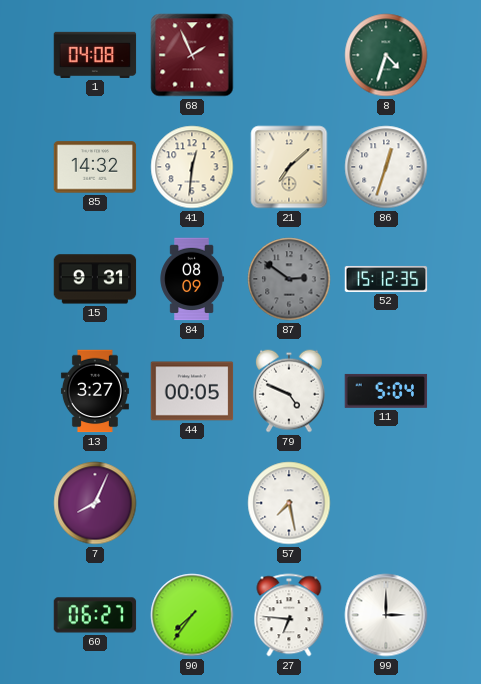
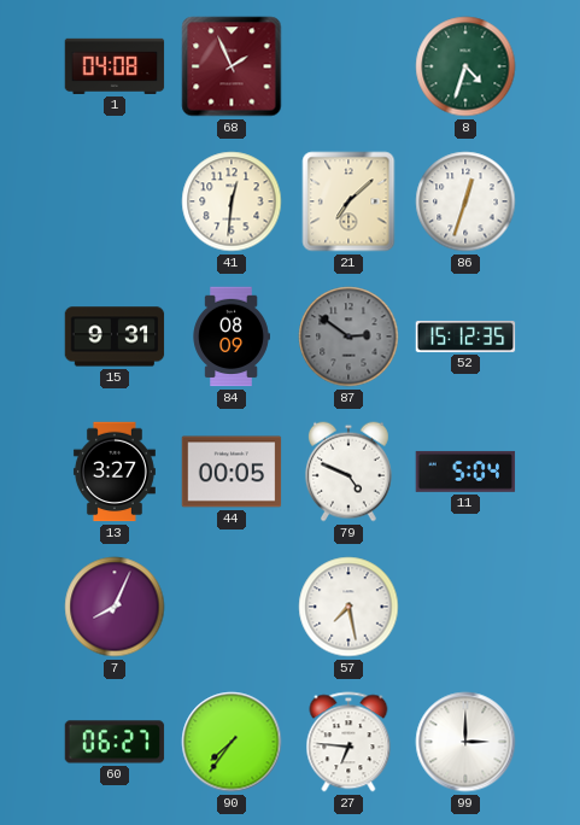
85: 14:32 -> none (95, 167)
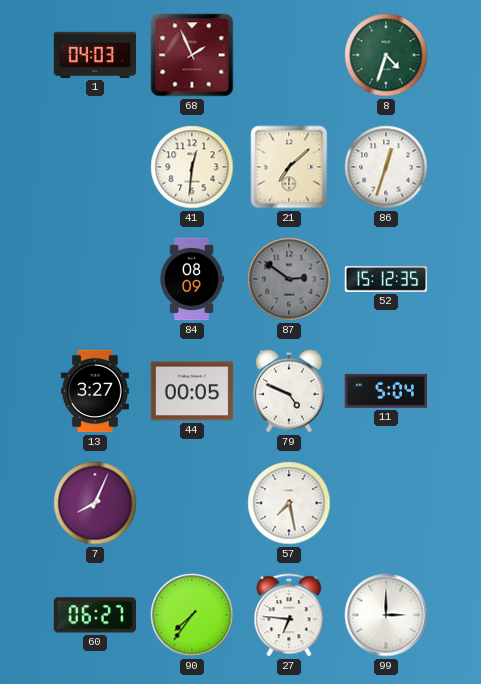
1: 04:08 -> 04:03 (95, 55)
15: 9:31 -> none (115, 337)
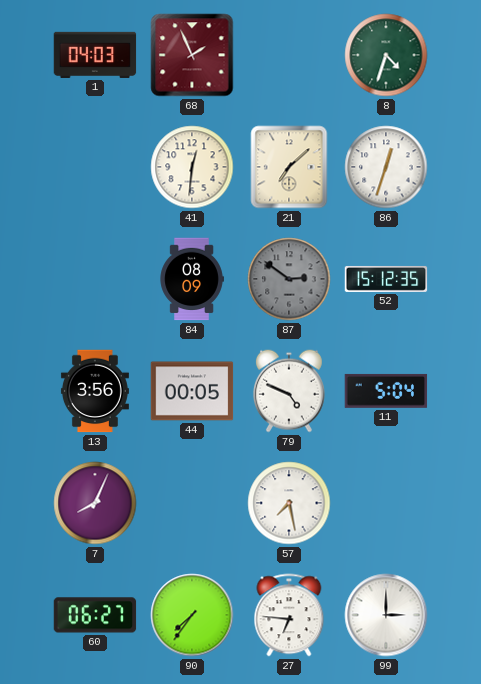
13: 3:27 -> 3:56 (95, 391)
